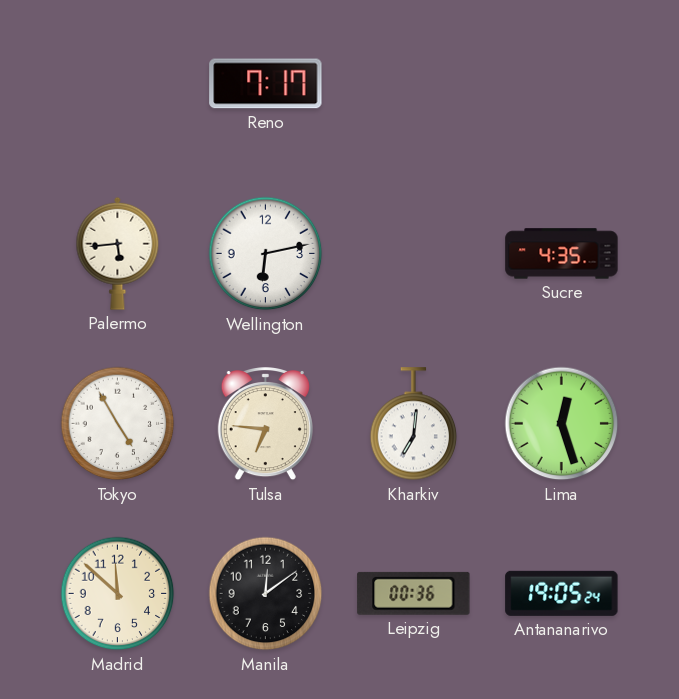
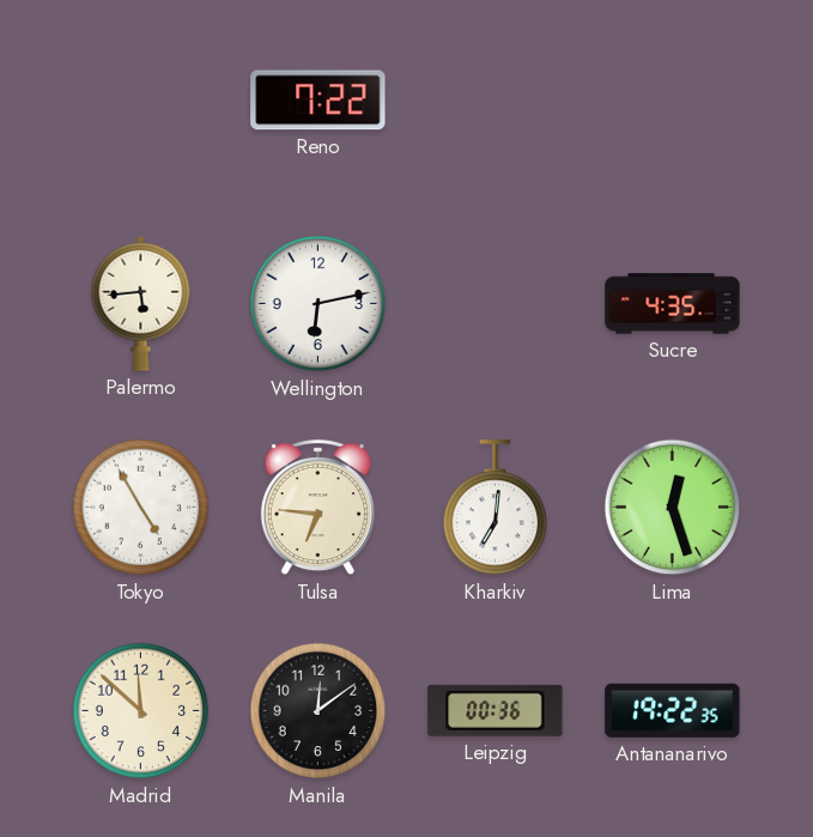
Reno: 7:17 -> 7:22 (318, 101)
Antananarivo: 19:05 -> 19:22 (673, 710)
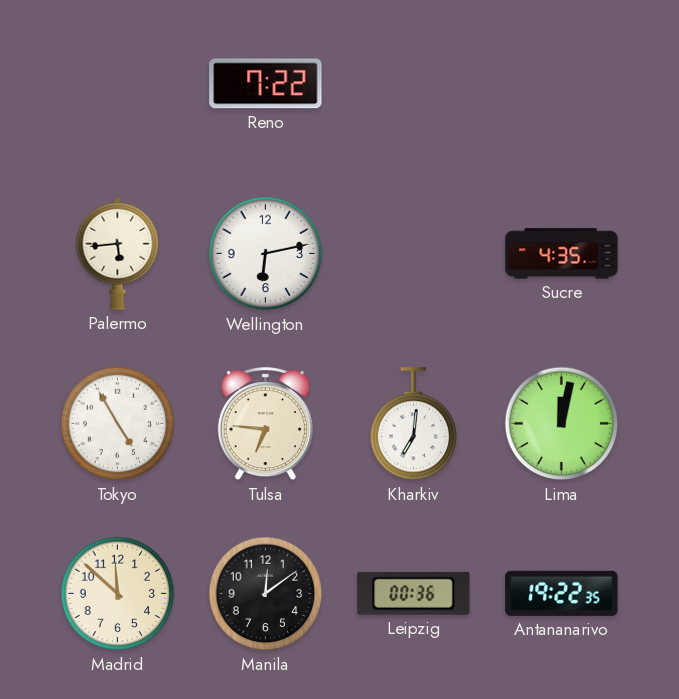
Lima: 12:27 -> 12:02 (562, 424)
